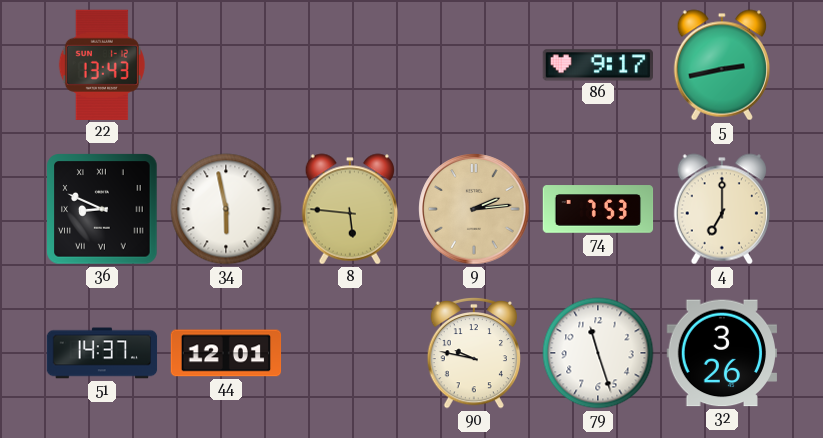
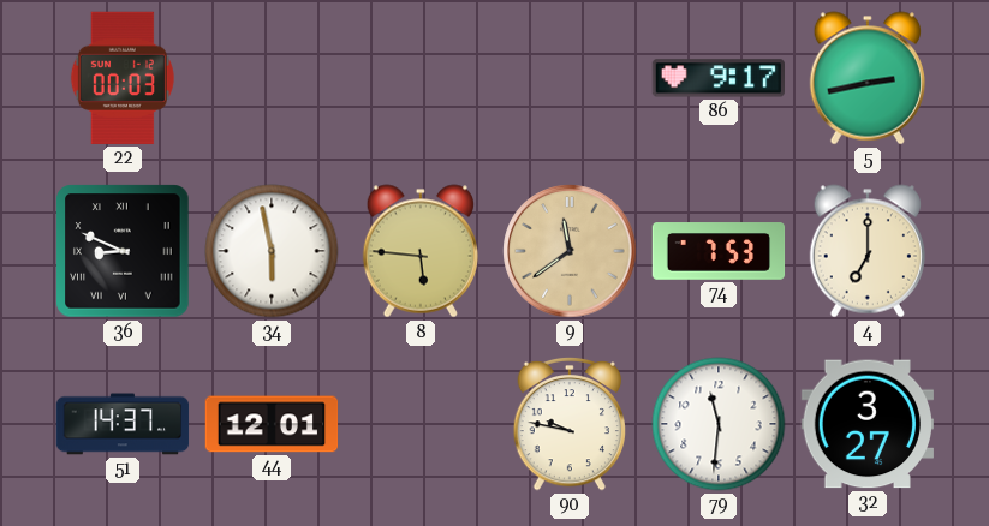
22: 13:43 -> 00:03 (123, 78)
9: 2:14 -> 11:39 (570, 251)
79: 11:27 -> 11:31 (719, 424)
32: 3:26 -> 3:27 (868, 424)
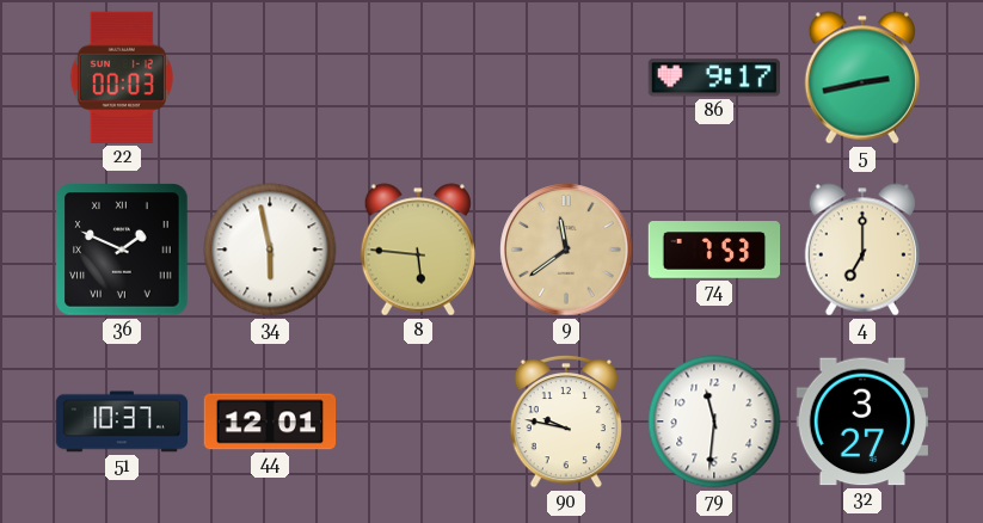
36: 8:49 -> 1:49 (122, 250)
51: 14:37 -> 10:37 (122, 422)
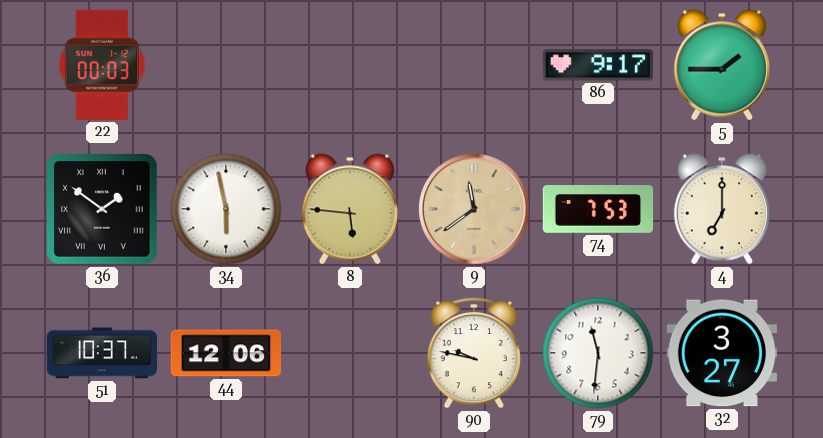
5: 2:43 -> 1:45 (721, 65)
36: 1:49 -> 1:51 (102, 209)
44: 12:01 -> 12:06 (226, 353)
